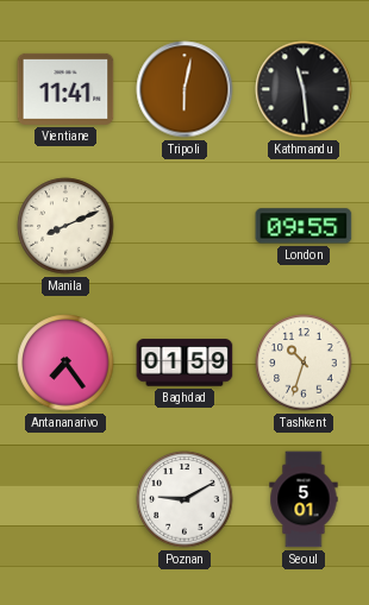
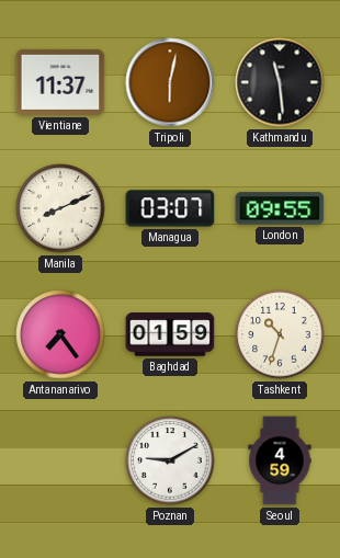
Vientiane: 11:41 -> 11:37 (60, 82)
Managua: none -> 03:07 (170, 208)
Seoul: 5:01 -> 4:59 (280, 460)
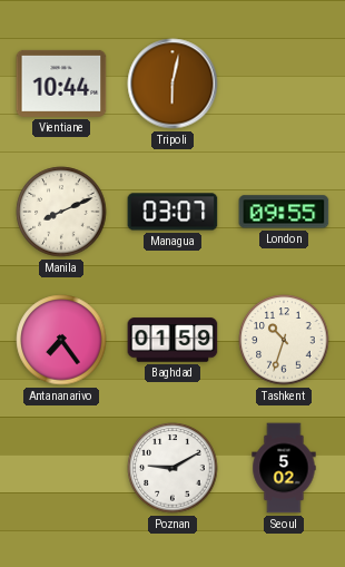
Vientiane: 11:37 -> 10:44 (61, 84)
Kathmandu: 11:29 -> none (280, 82)
Seoul: 4:59 -> 5:02 (284, 468)
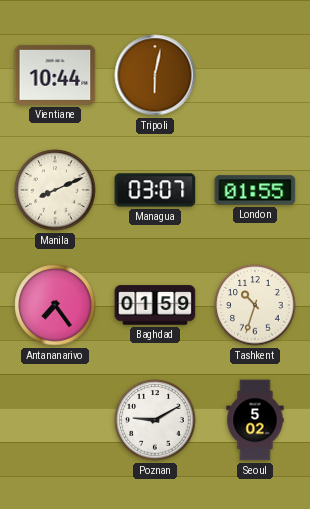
London: 09:55 -> 01:55 (255, 190)
